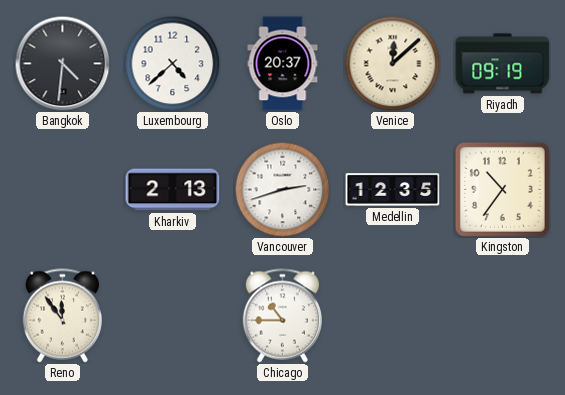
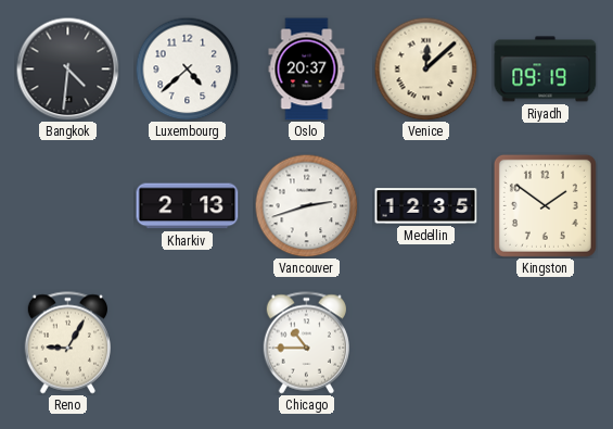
Kingston: 10:36 -> 1:51 (545, 205)
Reno: 11:54 -> 9:05 (67, 343)
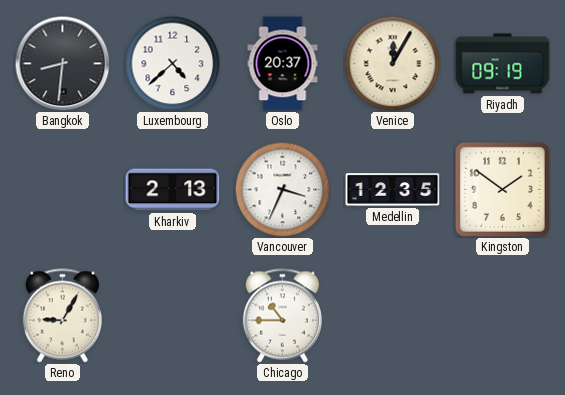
Bangkok: 4:31 -> 8:31 (62, 63)
Venice: 12:08 -> 12:05 (392, 63)
Vancouver: 2:42 -> 3:34 (282, 189)
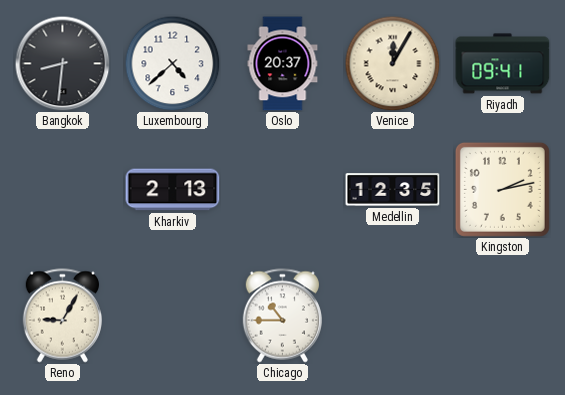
Riyadh: 09:19 -> 09:41 (503, 64)
Vancouver: 3:34 -> none (282, 189)
Kingston: 1:51 -> 2:13 (502, 189)
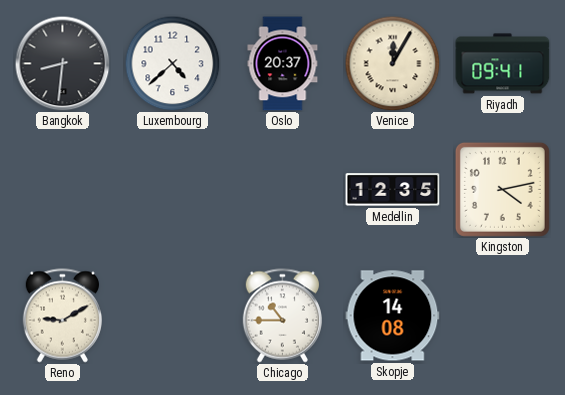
Kharkiv: 2:13 -> none (173, 190)
Kingston: 2:13 -> 4:13 (502, 189)
Reno: 9:05 -> 9:10 (62, 316)
Skopje: none -> 14:08 (393, 316)
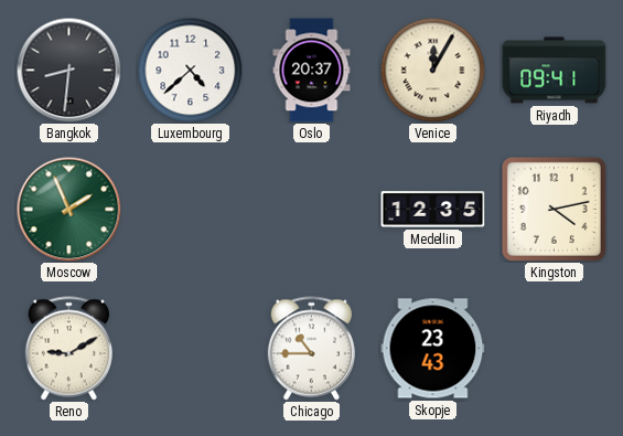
Moscow: none -> 1:56 (68, 209)
Skopje: 14:08 -> 23:43 (433, 349)
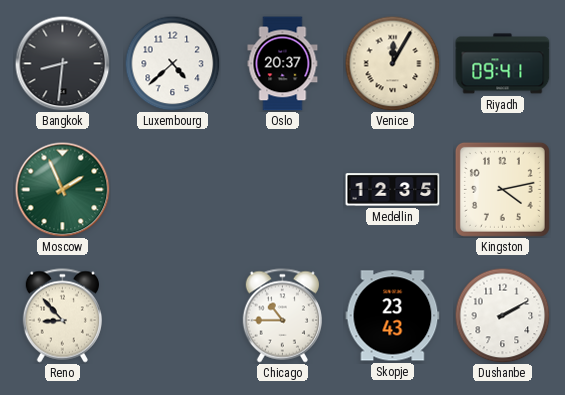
Reno: 9:10 -> 8:53 (62, 316)
Dushanbe: none -> 2:10 (502, 315)
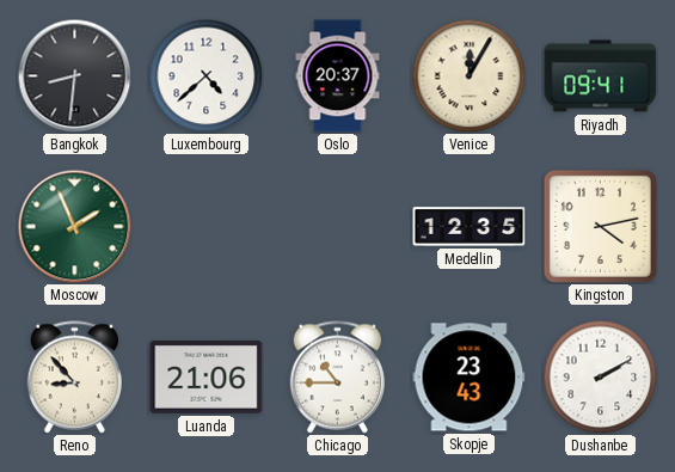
Luanda: none -> 21:06 (207, 376)
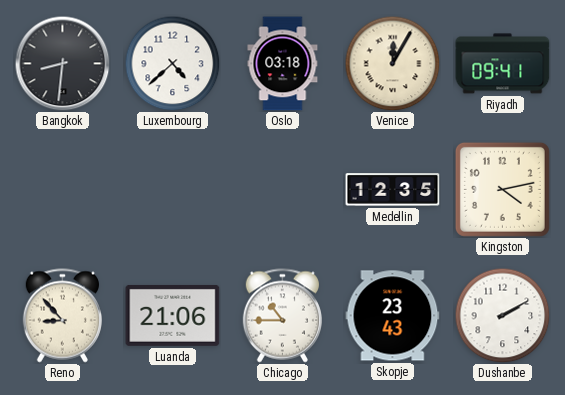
Oslo: 20:37 -> 03:18 (283, 64)
Moscow: 1:56 -> none (74, 226)
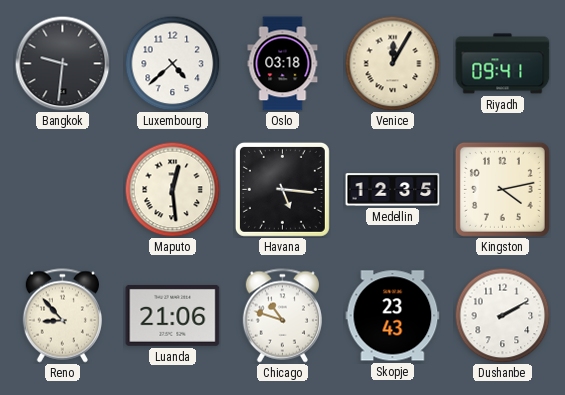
Bangkok: 8:31 -> 9:31 (62, 63)
Maputo: none -> 12:29 (172, 189)
Havana: none -> 5:16 (282, 189)
Chicago: 10:45 -> 10:48 (282, 316)
